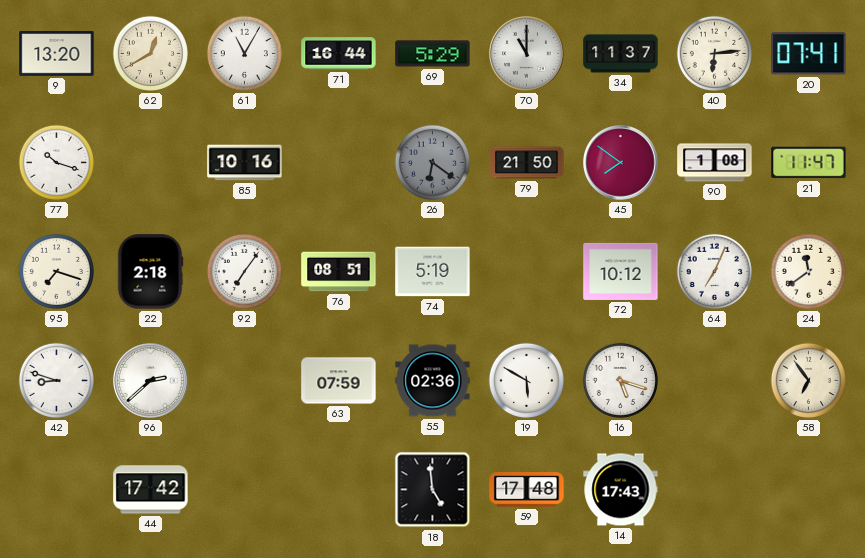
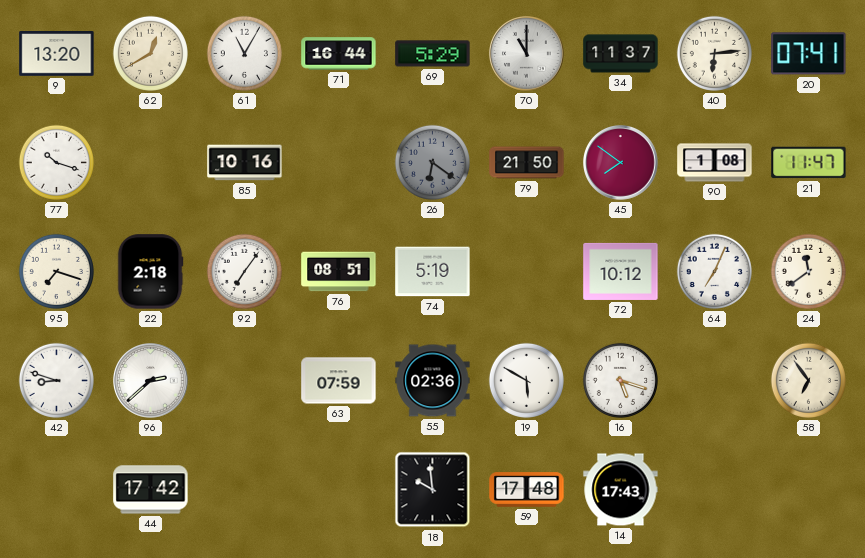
18: 4:59 -> 9:59 (433, 490)
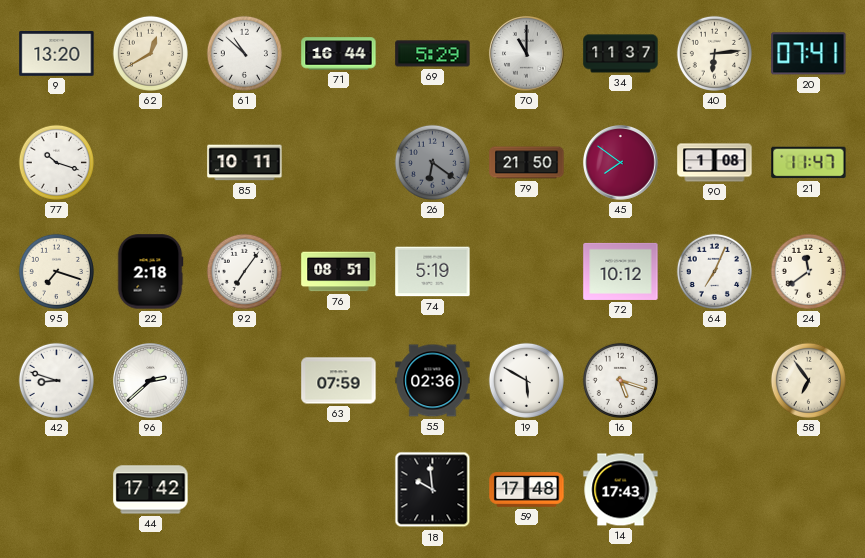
61: 11:05 -> 10:52 (244, 53)
85: 10:16 -> 10:11 (245, 163)
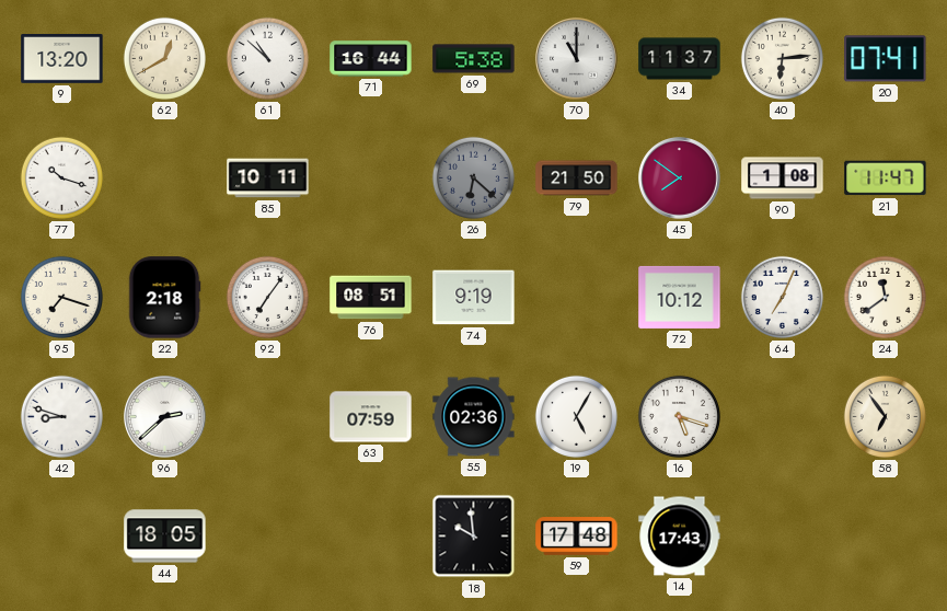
69: 5:29 -> 5:38 (474, 59)
26: 6:21 -> 6:22 (473, 177)
74: 5:19 -> 9:19 (474, 298)
19: 5:50 -> 5:05 (576, 416)
44: 17:42 -> 18:05 (165, 537)
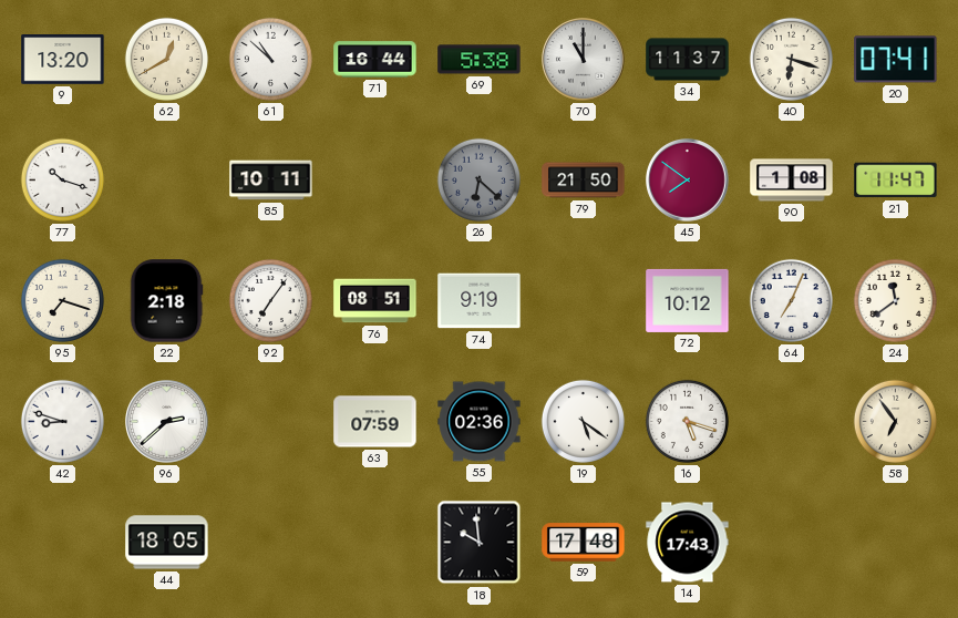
40: 6:14 -> 6:18 (791, 59)
19: 5:05 -> 5:21 (583, 421)
